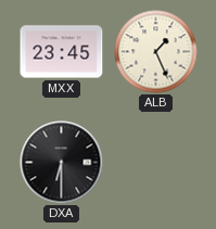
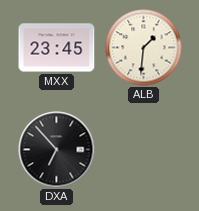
ALB: 1:26 -> 1:31 (144, 48)
DXA: 6:30 -> 6:53 (57, 150)
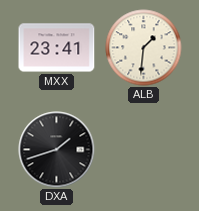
MXX: 23:45 -> 23:41 (57, 48)
DXA: 6:53 -> 1:42 (57, 150)
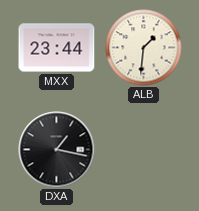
MXX: 23:41 -> 23:44 (57, 48)
DXA: 1:42 -> 1:17 (57, 150)
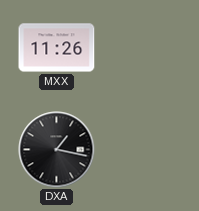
MXX: 23:44 -> 11:26 (57, 48)
ALB: 1:31 -> none (144, 48)
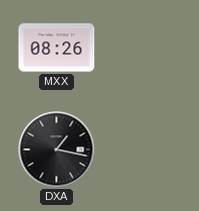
MXX: 11:26 -> 08:26 (57, 48)
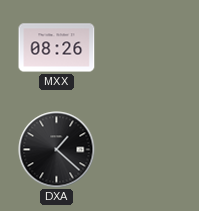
DXA: 1:17 -> 1:22 (57, 150)
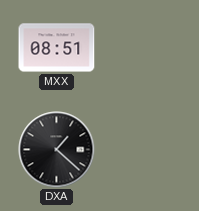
MXX: 08:26 -> 08:51 (57, 48)
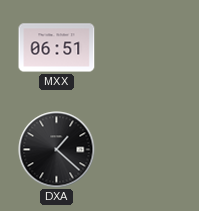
MXX: 08:51 -> 06:51 (57, 48)
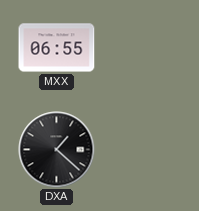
MXX: 06:51 -> 06:55 (57, 48)
